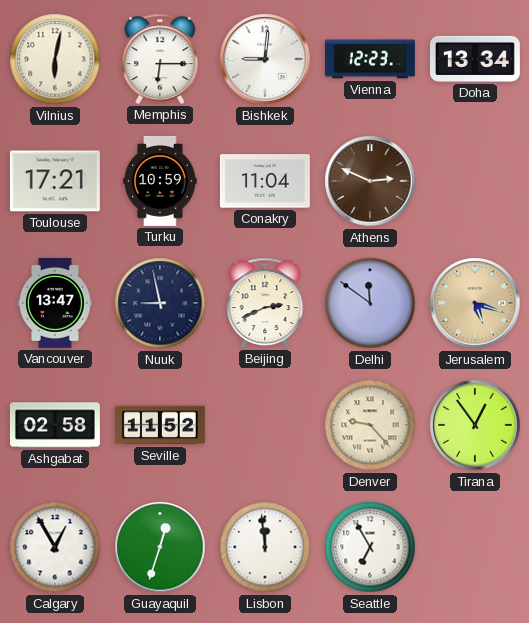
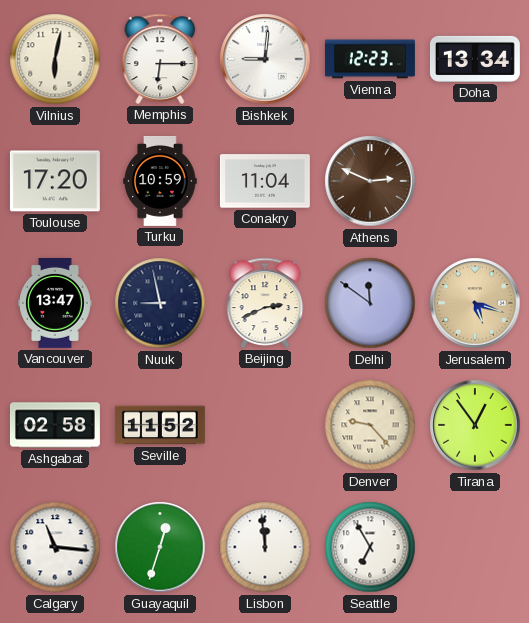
Toulouse: 17:21 -> 17:20 (55, 181)
Calgary: 12:55 -> 11:16 (55, 547)
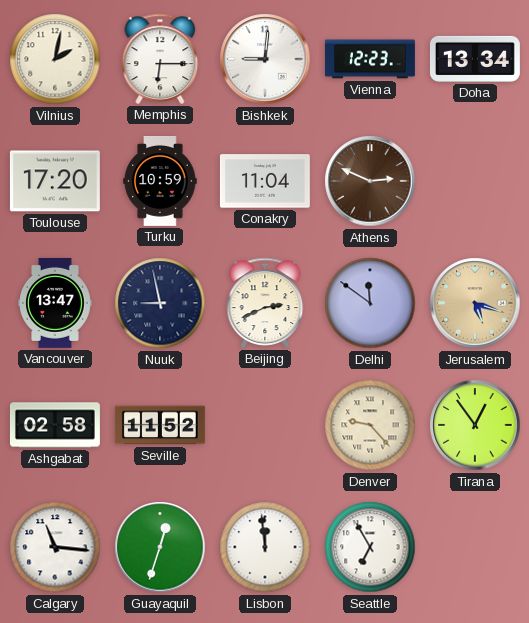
Vilnius: 6:02 -> 2:02 (55, 59)
